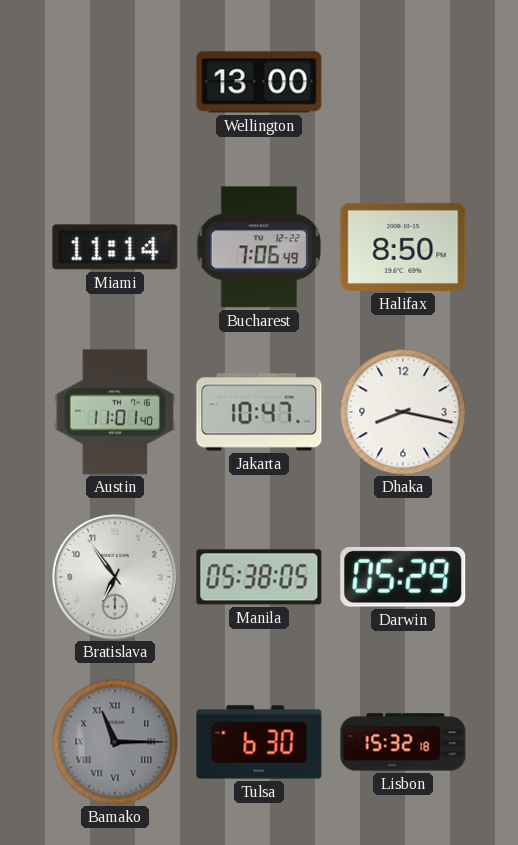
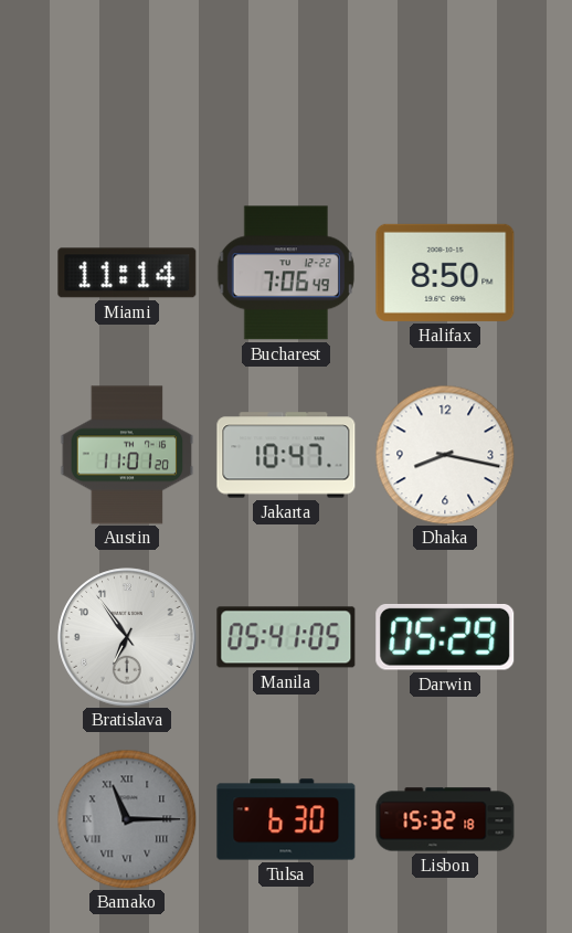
Wellington: 13:00 -> none (259, 82)
Austin: 11:01:40 -> 11:01:20 (127, 455)
Manila: 05:38 -> 05:41 (286, 637)
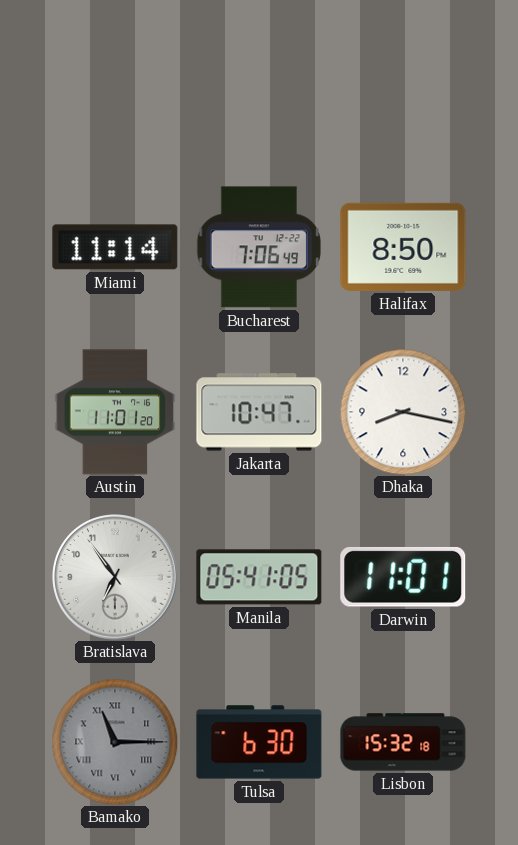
Darwin: 05:29 -> 11:01 (403, 577)
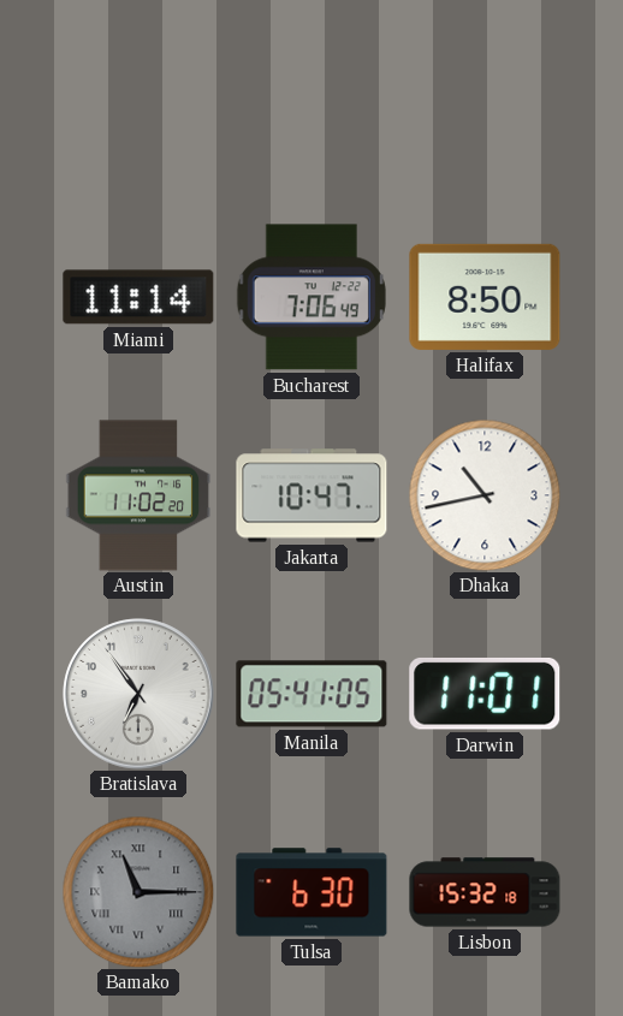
Austin: 11:01 -> 11:02 (138, 495)
Dhaka: 8:17 -> 10:43 (485, 495)
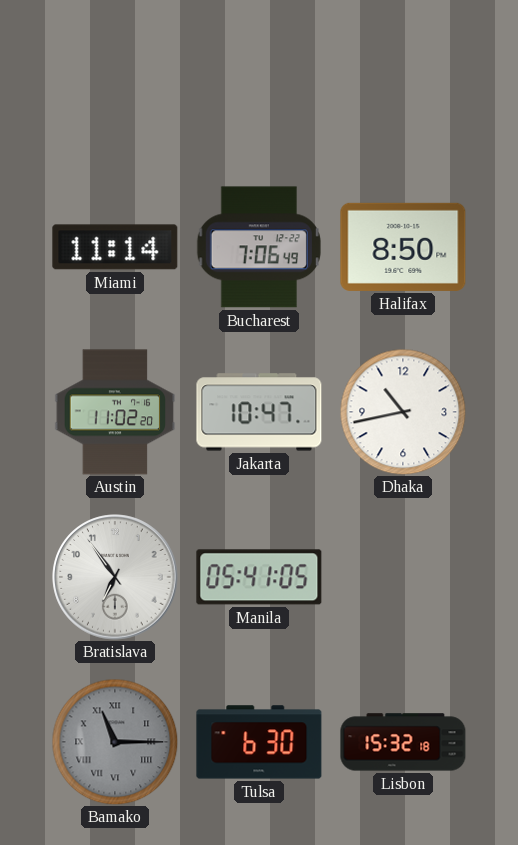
Darwin: 11:01 -> none (485, 694)
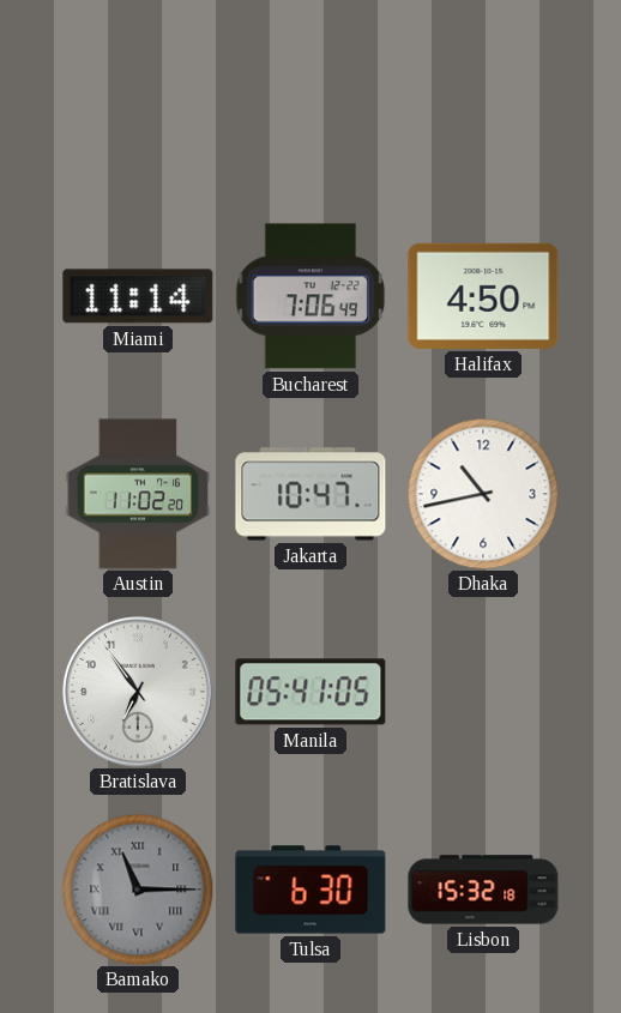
Halifax: 8:50 -> 4:50 (483, 296)
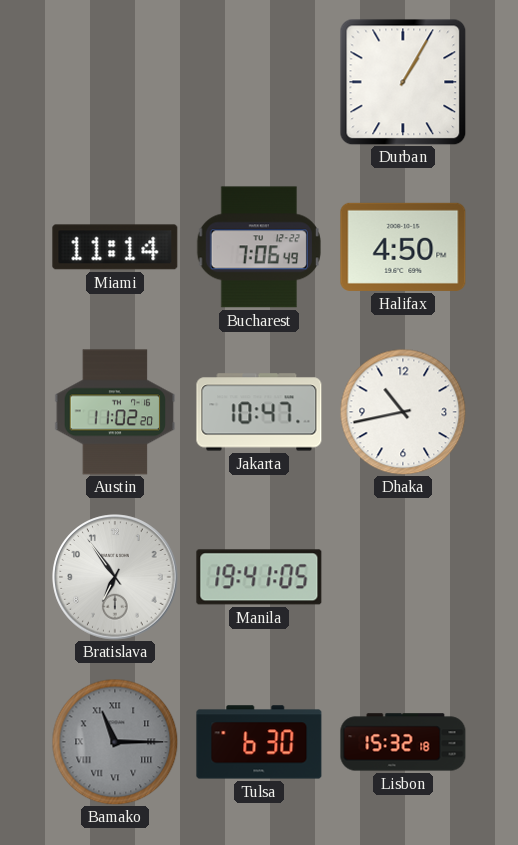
Durban: none -> 1:05 (403, 82)
Manila: 05:41 -> 19:41 (259, 577)
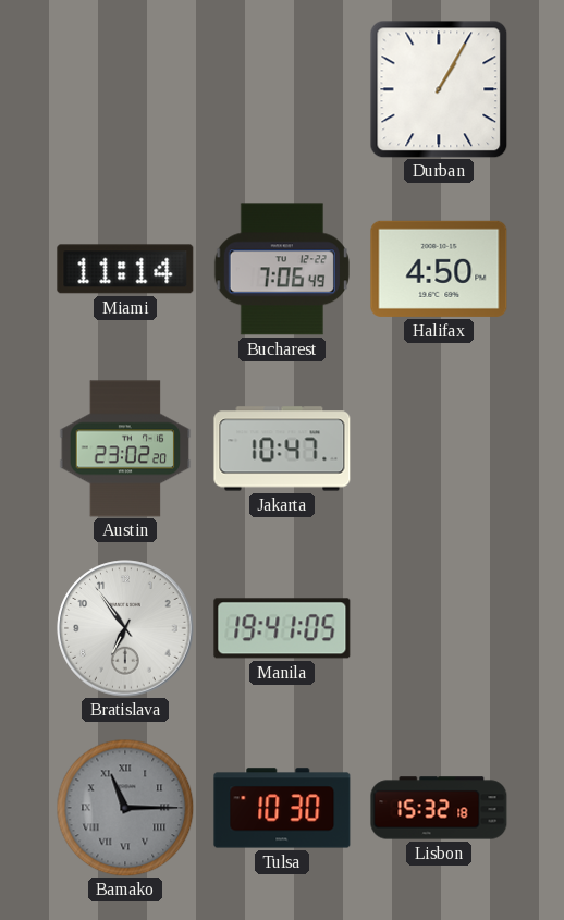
Austin: 11:02 -> 23:02 (125, 449)
Dhaka: 10:43 -> none (403, 412)
Tulsa: 6:30 -> 10:30 (282, 808)
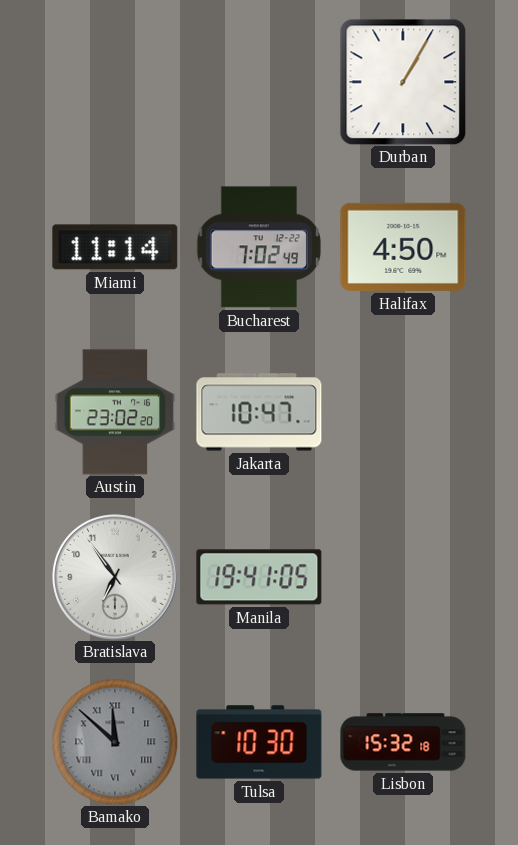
Bucharest: 7:06 -> 7:02 (259, 247)
Bamako: 11:15 -> 11:52 (115, 742)
